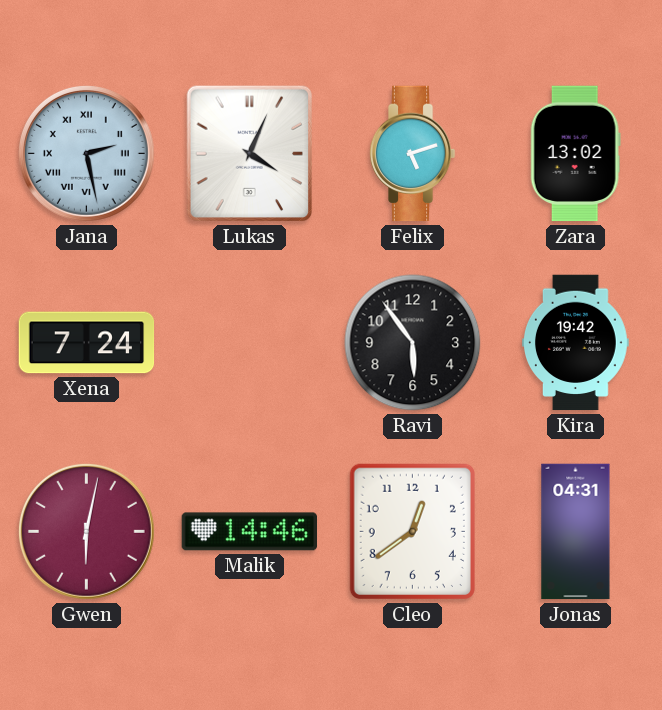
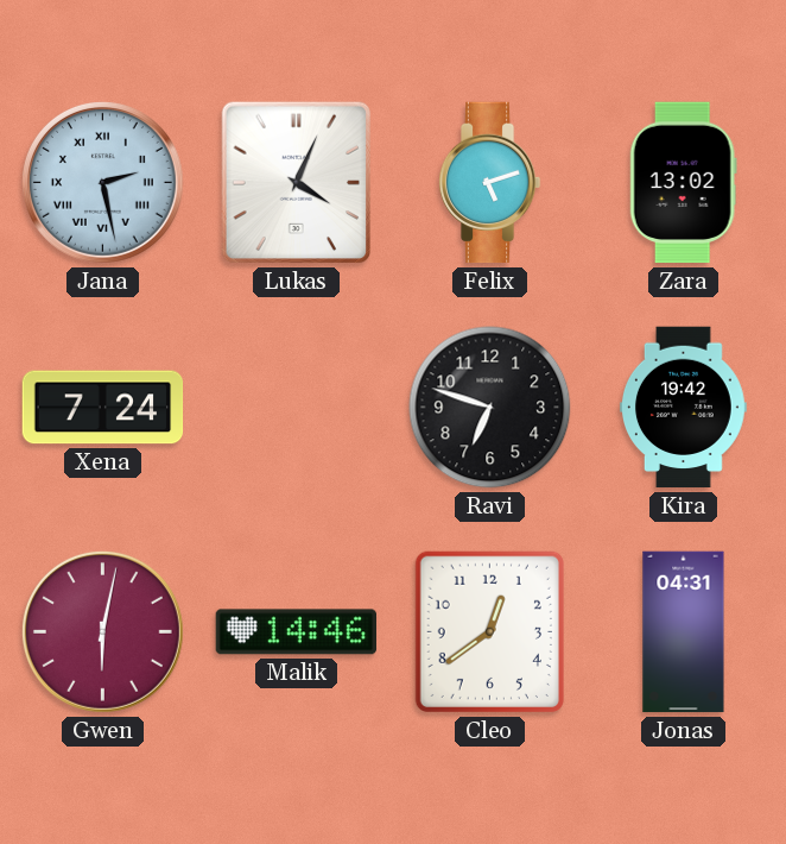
Ravi: 5:54 -> 6:48 (490, 408)
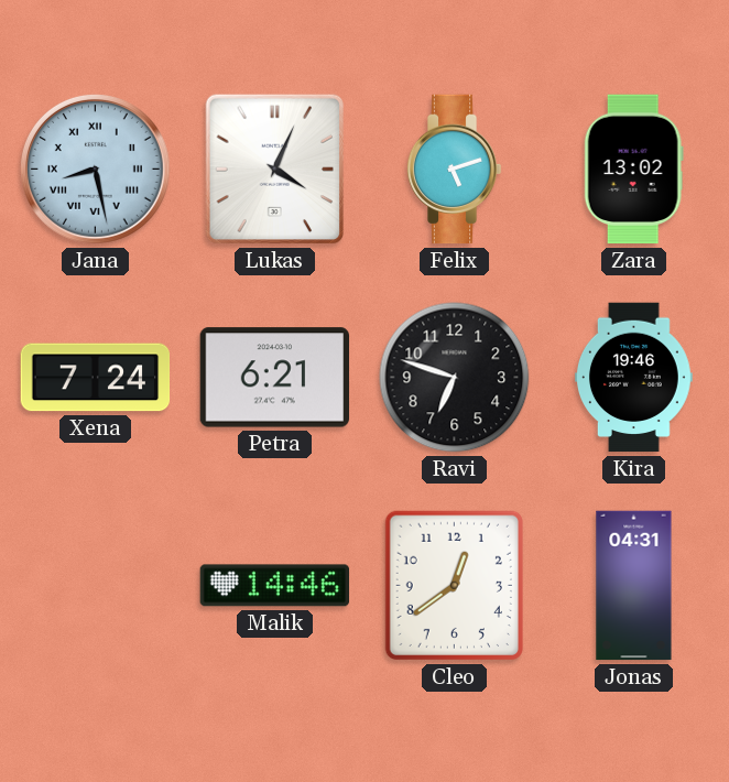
Jana: 2:28 -> 8:28 (95, 169)
Petra: none -> 6:21 (274, 378)
Kira: 19:42 -> 19:46 (633, 378)
Gwen: 6:02 -> none (102, 631)
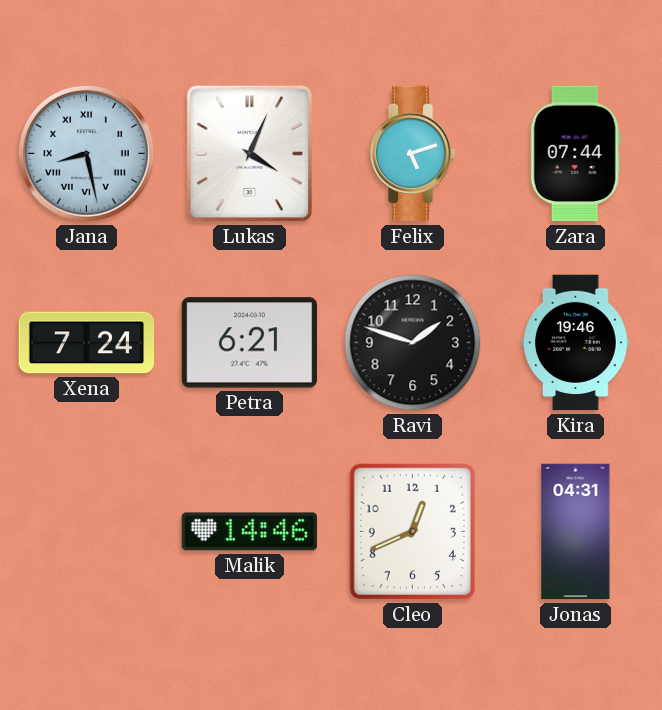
Zara: 13:02 -> 07:44 (575, 154)
Ravi: 6:48 -> 1:48 (413, 343)
Cleo: 12:39 -> 12:41 (412, 531)
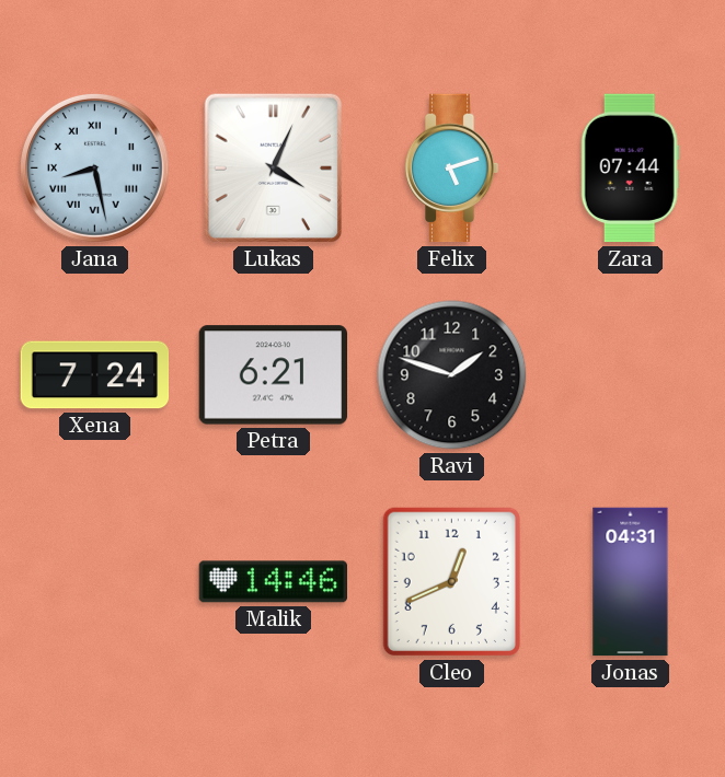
Kira: 19:46 -> none (575, 343)
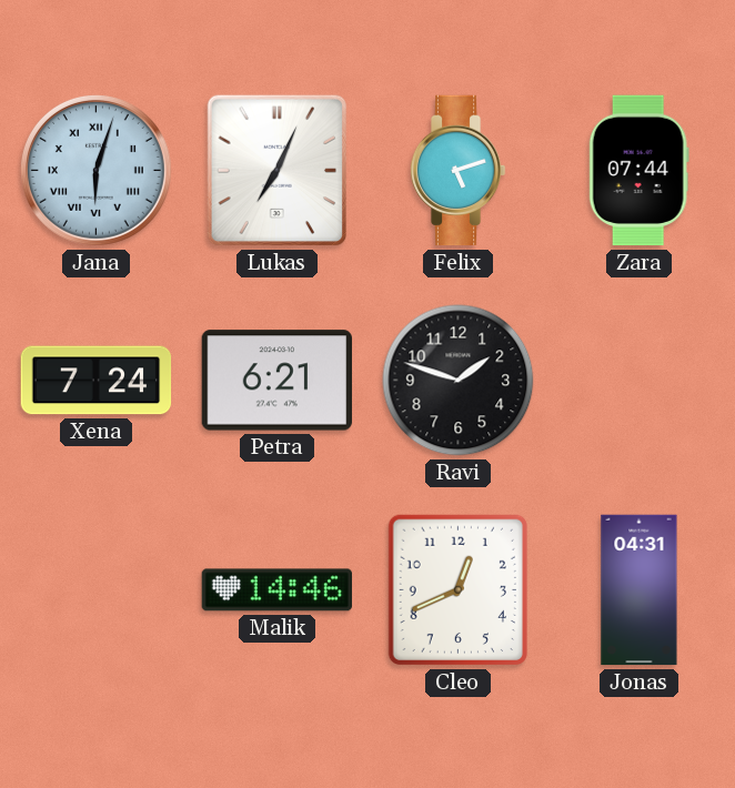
Jana: 8:28 -> 6:03 (95, 170)
Lukas: 4:04 -> 7:04 (278, 171)
